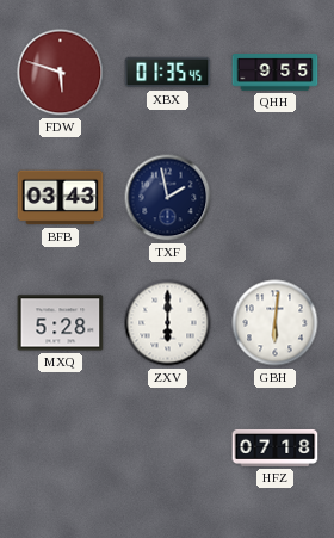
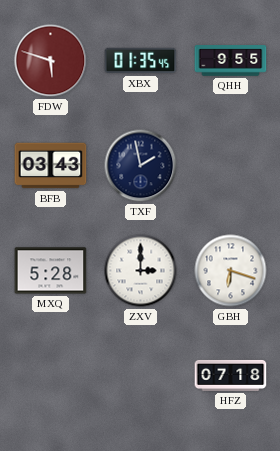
ZXV: 6:00 -> 3:00 (141, 271)
GBH: 6:01 -> 6:18 (231, 271)
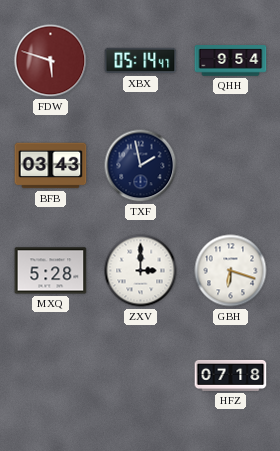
XBX: 01:35 -> 05:14 (141, 61)
QHH: 9:55 -> 9:54 (231, 61)
